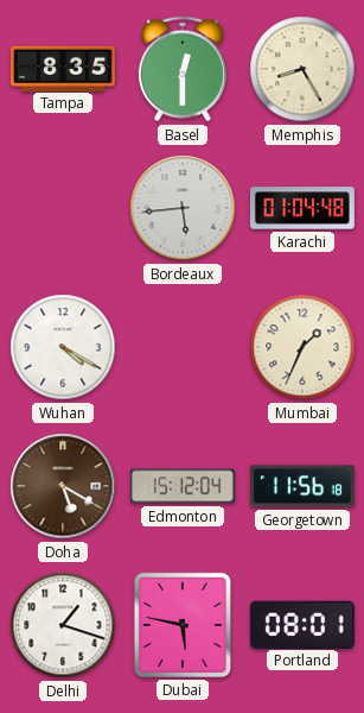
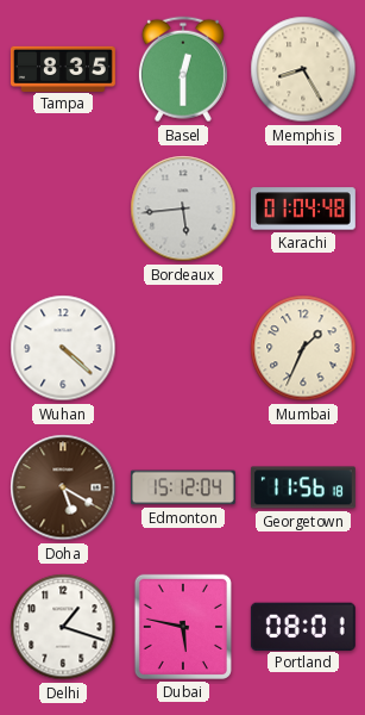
Wuhan: 4:20 -> 4:22 (63, 348)
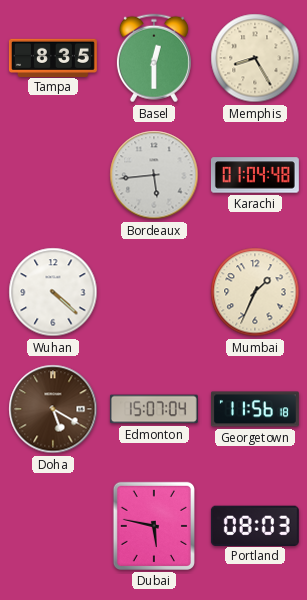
Edmonton: 15:12 -> 15:07 (154, 409)
Delhi: 1:18 -> none (63, 627)
Portland: 08:01 -> 08:03 (255, 525)
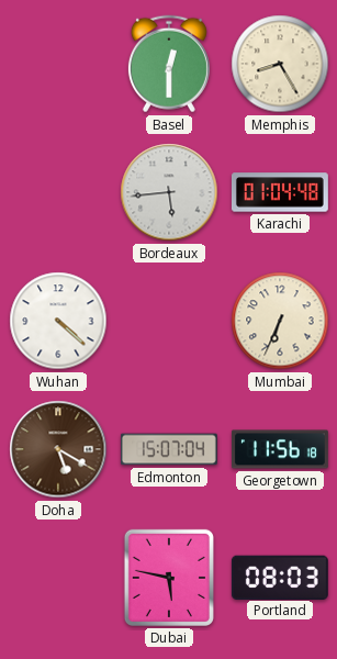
Tampa: 8:35 -> none (53, 57)
Mumbai: 1:34 -> 6:34 (280, 321)
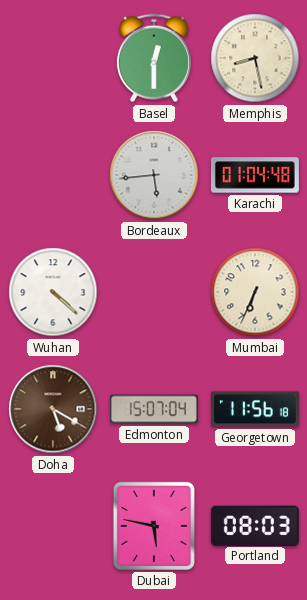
Memphis: 8:25 -> 8:28 (255, 58)
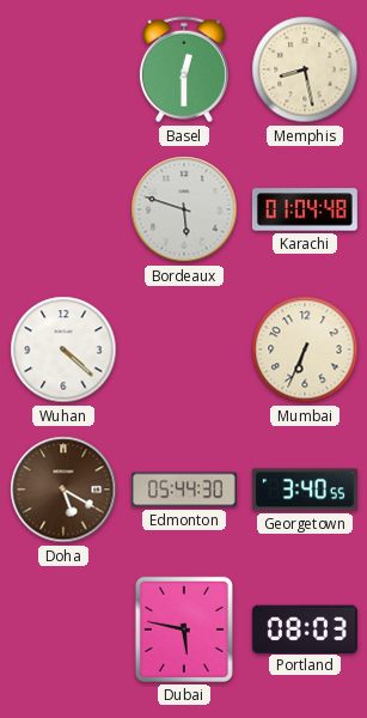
Bordeaux: 5:44 -> 5:48 (184, 209)
Edmonton: 15:07 -> 05:44 (184, 489)
Georgetown: 11:56 -> 3:40 (305, 489)
